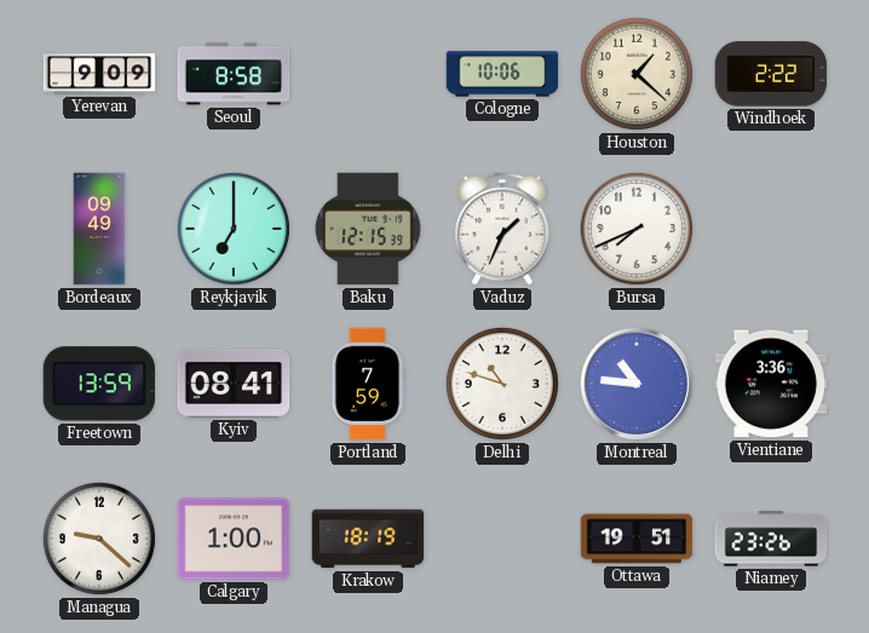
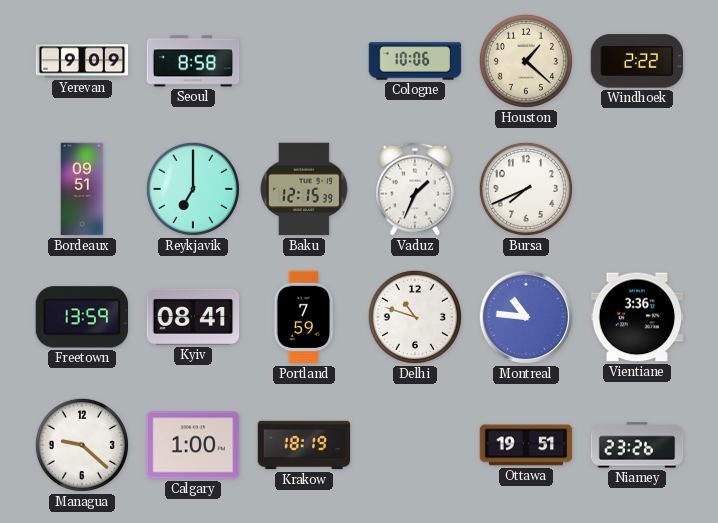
Bordeaux: 09:49 -> 09:51 (82, 189)
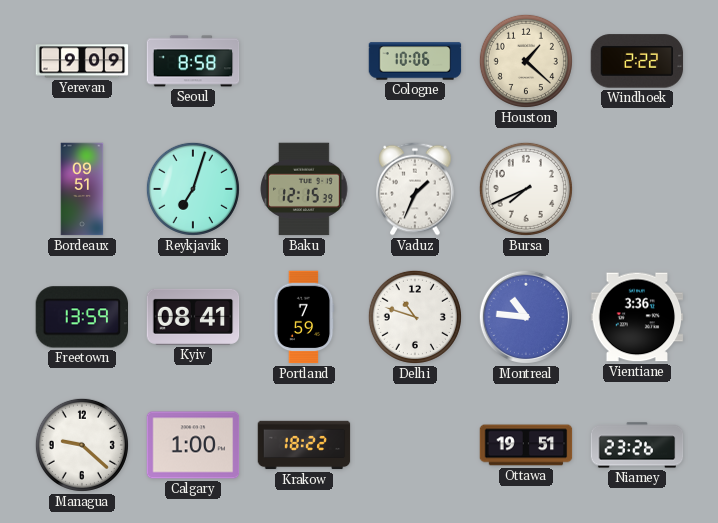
Reykjavik: 7:00 -> 7:03 (193, 189)
Krakow: 18:19 -> 18:22 (304, 445)
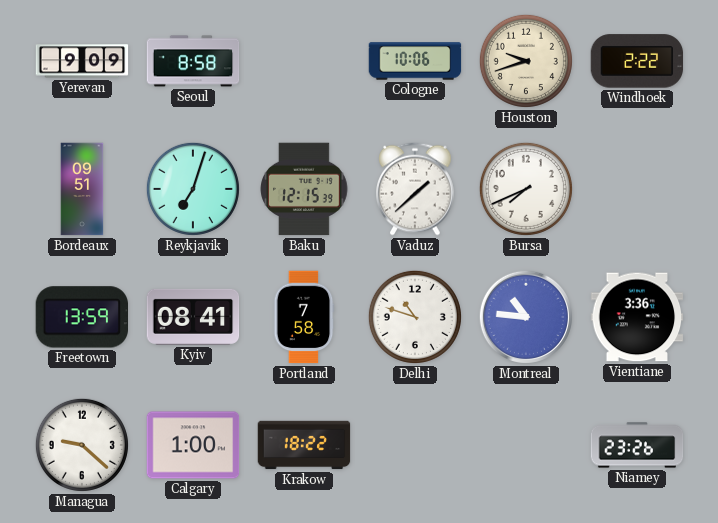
Houston: 1:22 -> 9:42 (526, 61)
Vaduz: 1:34 -> 1:38 (415, 189)
Portland: 7:59 -> 7:58 (304, 317)
Ottawa: 19:51 -> none (526, 445)
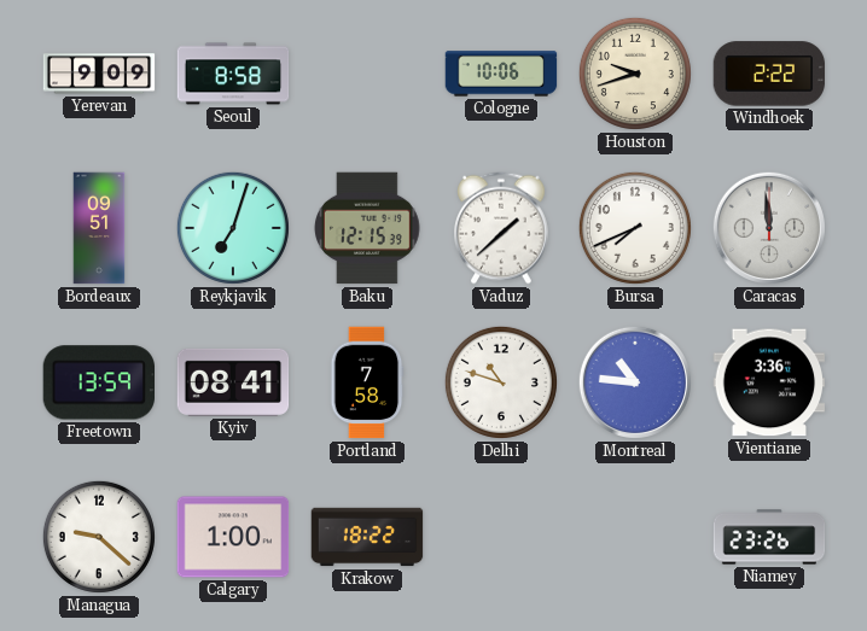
Caracas: none -> 11:59 (769, 228)
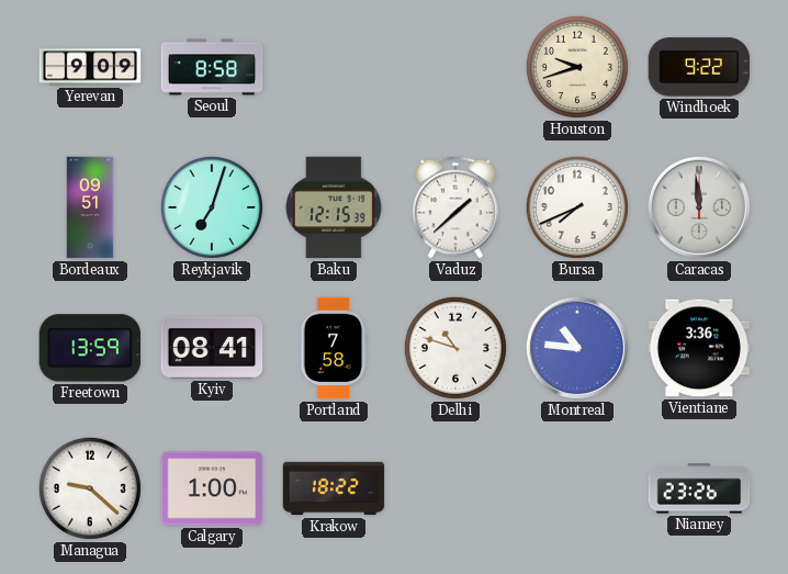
Cologne: 10:06 -> none (501, 74)
Windhoek: 2:22 -> 9:22 (699, 67)
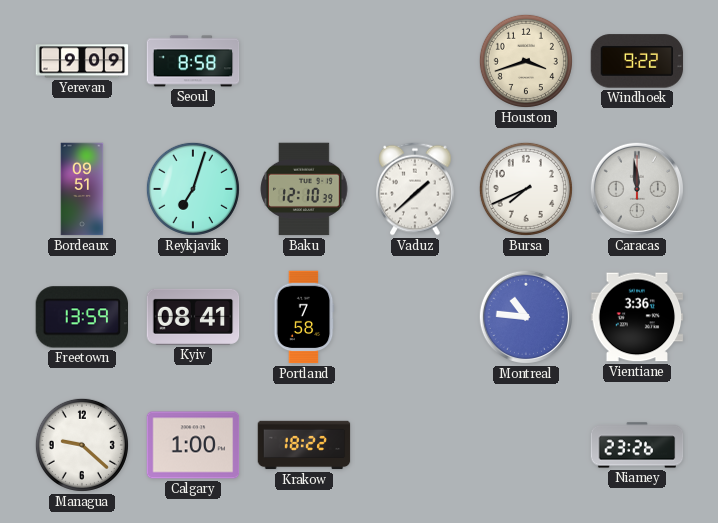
Houston: 9:42 -> 3:42 (526, 61)
Baku: 12:15 -> 12:10 (304, 189)
Delhi: 10:48 -> none (455, 348)
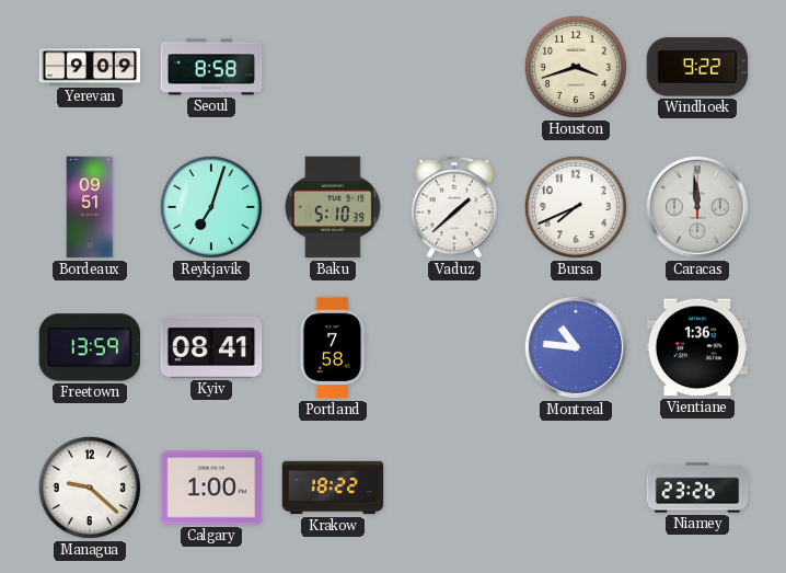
Baku: 12:10 -> 5:10 (333, 207)
Vientiane: 3:36 -> 1:36 (697, 347)
